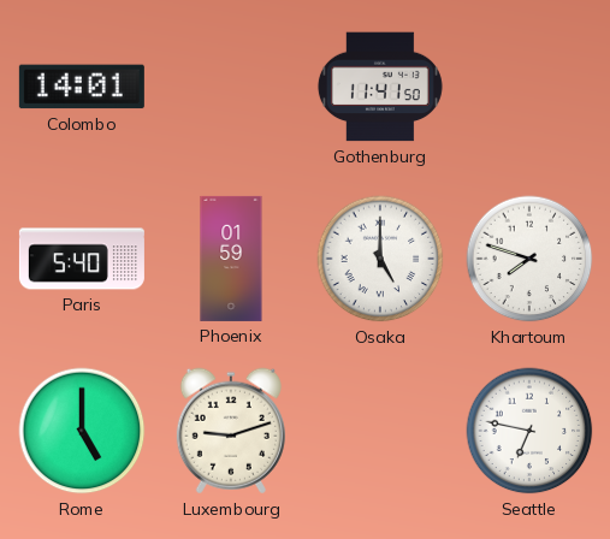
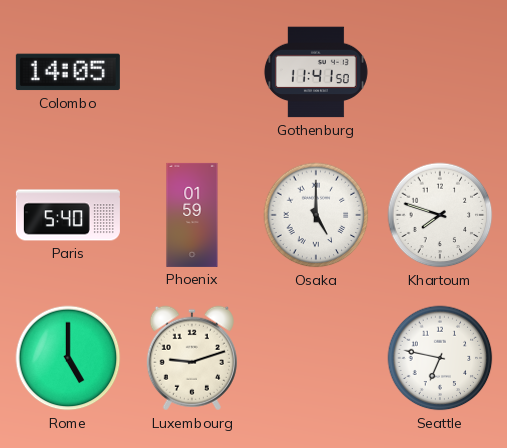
Colombo: 14:01 -> 14:05 (68, 72)
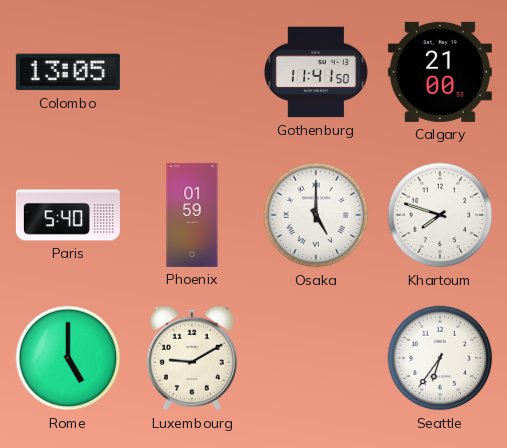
Colombo: 14:05 -> 13:05 (68, 72)
Calgary: none -> 21:00 (440, 72)
Luxembourg: 9:12 -> 9:10 (192, 358)
Seattle: 6:47 -> 6:36 (440, 358)
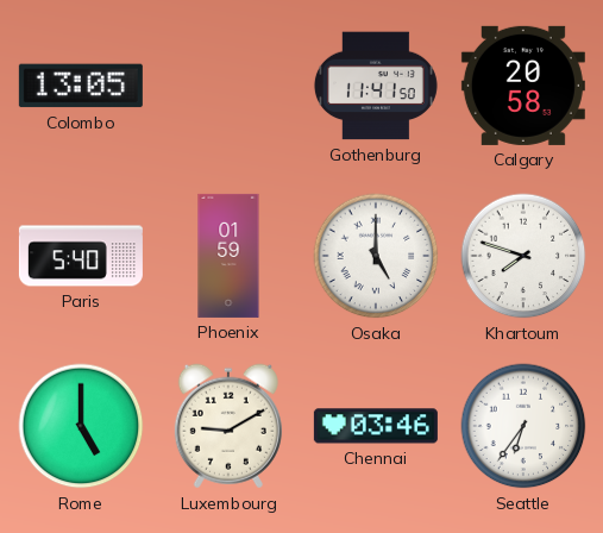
Calgary: 21:00 -> 20:58 (523, 86)
Chennai: none -> 03:46 (376, 426)
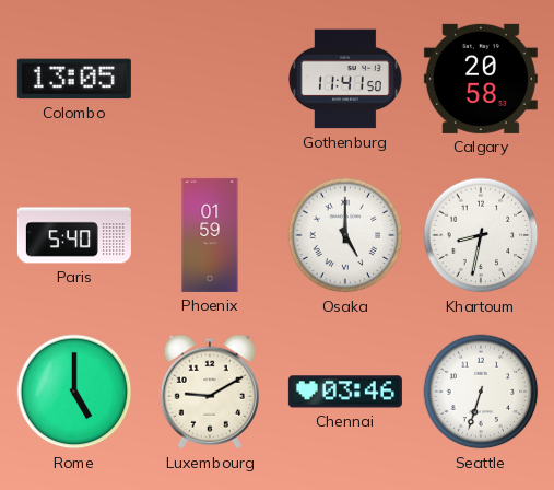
Khartoum: 7:48 -> 8:32 (481, 235)
Seattle: 6:36 -> 6:33 (481, 392)
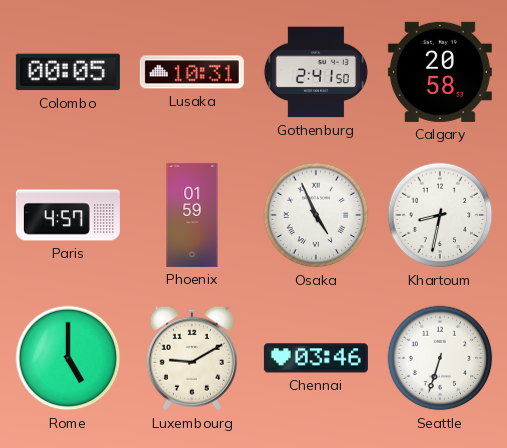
Colombo: 13:05 -> 00:05 (68, 72)
Lusaka: none -> 10:31 (192, 72)
Gothenburg: 11:41 -> 2:41 (316, 72)
Paris: 5:40 -> 4:57 (68, 215)
Osaka: 5:00 -> 4:56 (316, 215)
